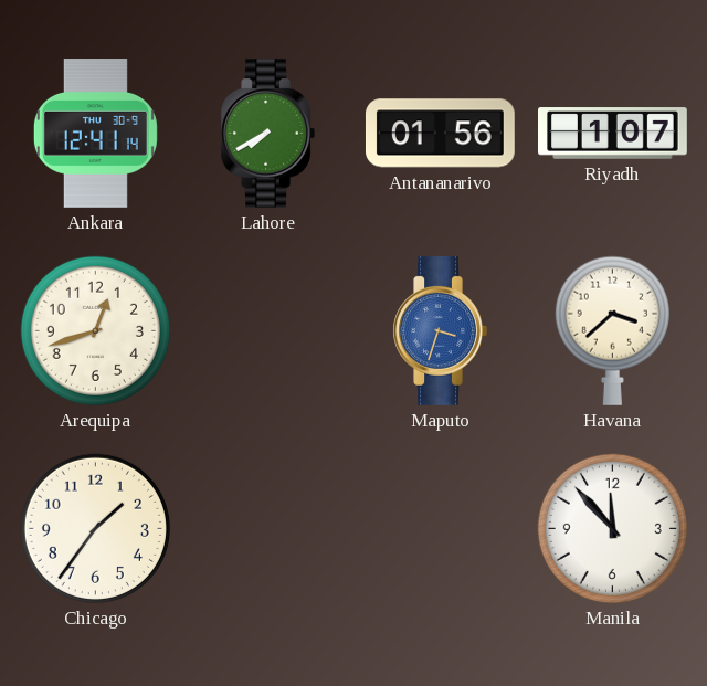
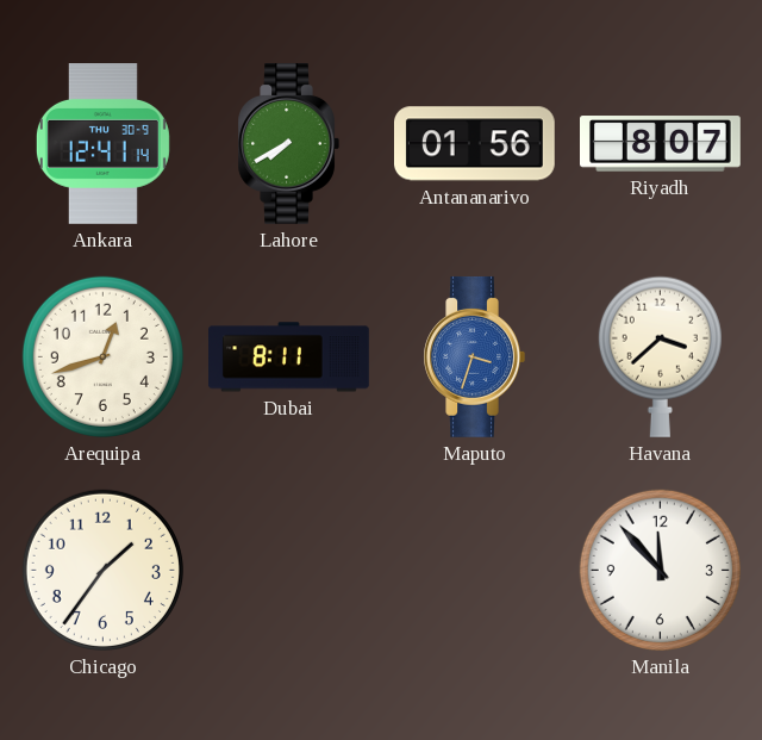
Riyadh: 1:07 -> 8:07 (661, 144)
Dubai: none -> 8:11 (289, 357)
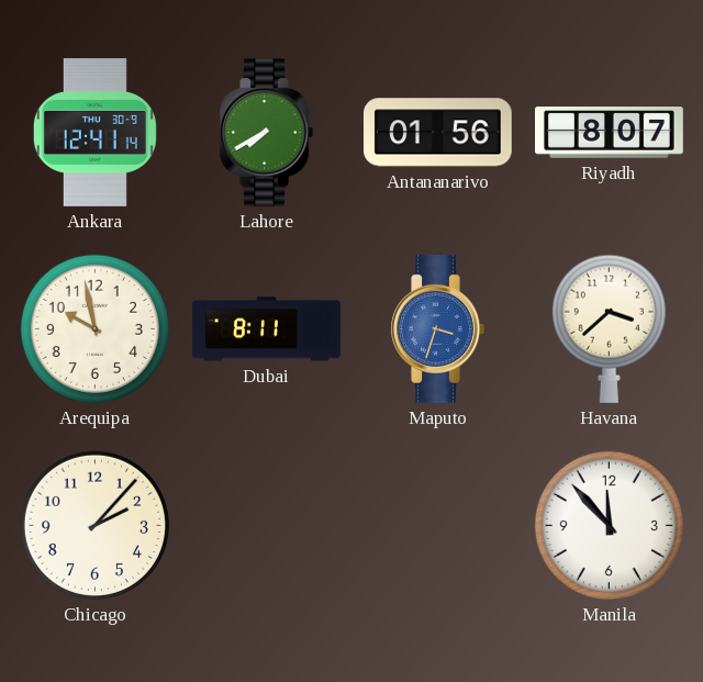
Arequipa: 12:42 -> 9:58 (94, 328)
Chicago: 1:36 -> 2:07 (94, 525)
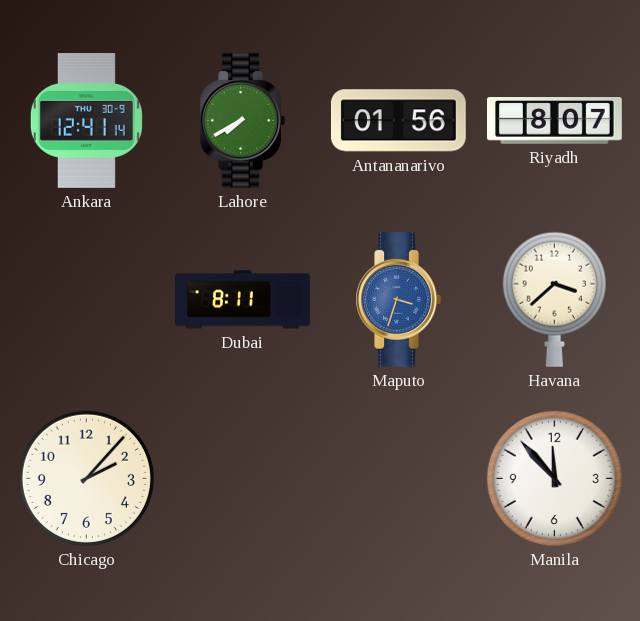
Arequipa: 9:58 -> none (94, 328)
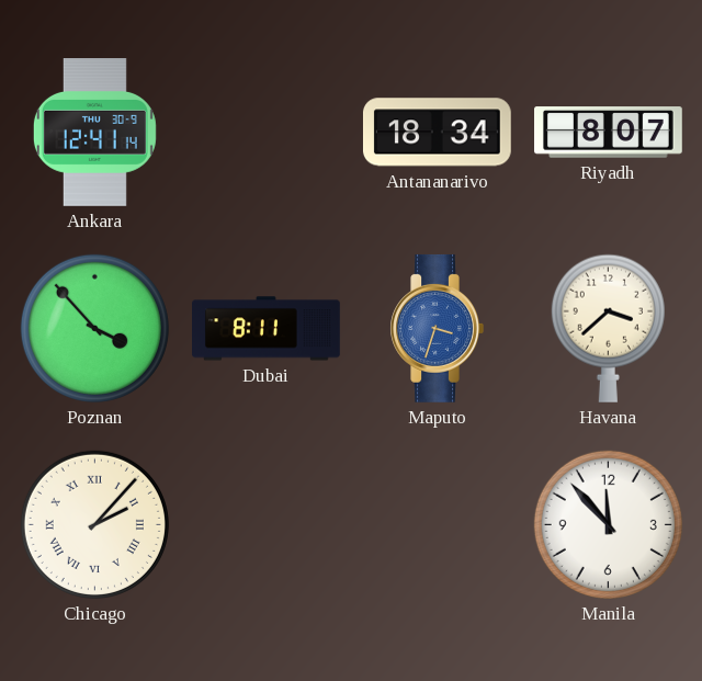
Lahore: 7:40 -> none (242, 121)
Antananarivo: 01:56 -> 18:34 (437, 133)
Poznan: none -> 3:53 (94, 328)
Chicago numerals: Arabic -> Roman (94, 524)
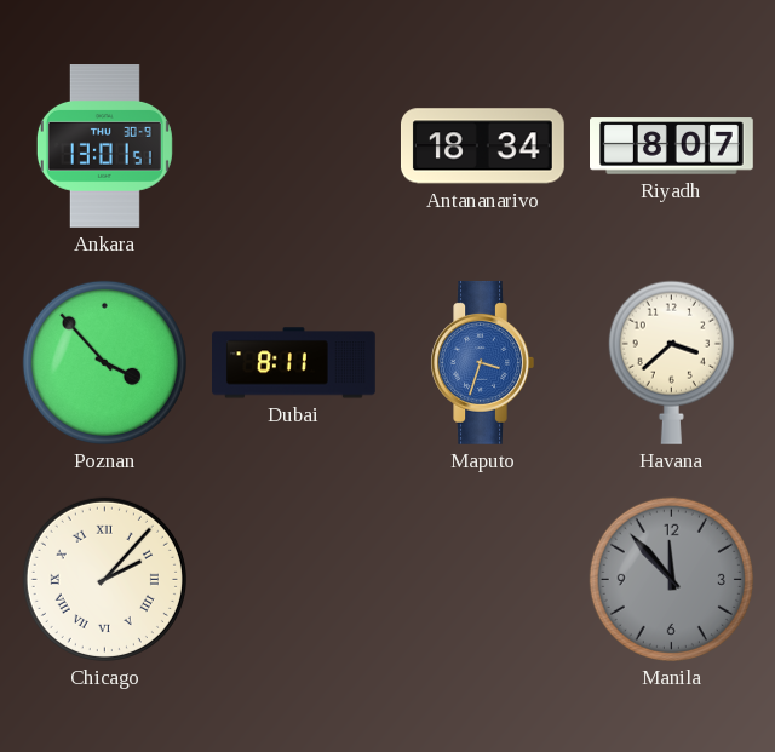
Ankara: 12:41 -> 13:01 (104, 147)
Manila dial: white -> grey (671, 579)
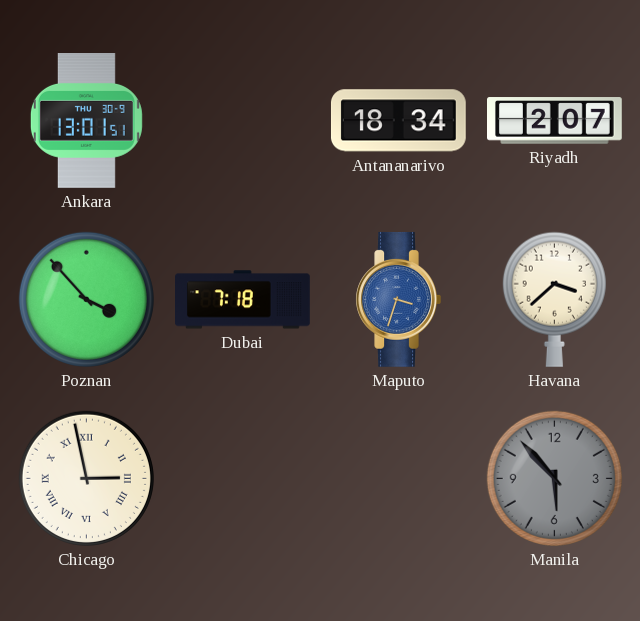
Riyadh: 8:07 -> 2:07 (555, 121)
Dubai: 8:11 -> 7:18 (243, 300)
Chicago: 2:07 -> 2:58 (86, 478)
Manila: 11:53 -> 5:53 (554, 478)
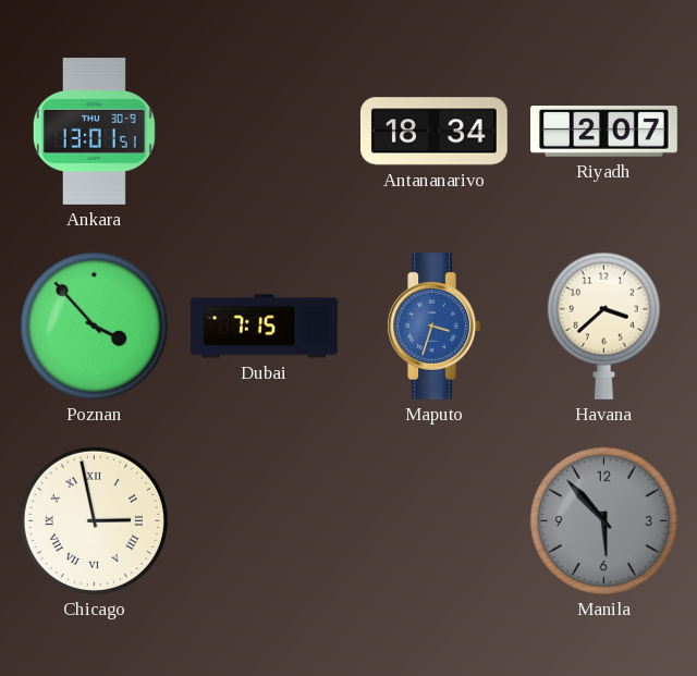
Dubai: 7:18 -> 7:15 (265, 327)
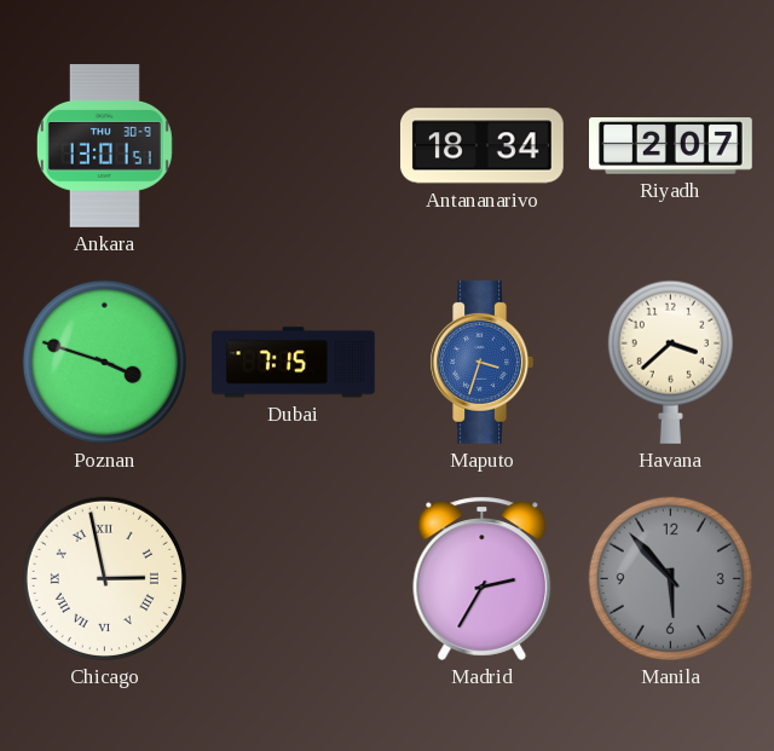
Poznan: 3:53 -> 3:48 (104, 362)
Madrid: none -> 2:35 (483, 578)
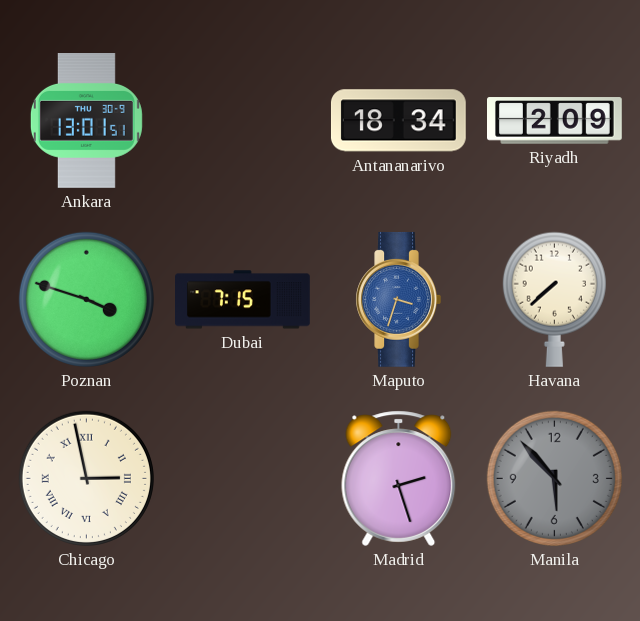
Riyadh: 2:07 -> 2:09 (555, 121)
Havana: 3:38 -> 7:38 (554, 299)
Madrid: 2:35 -> 2:27 (399, 478)
